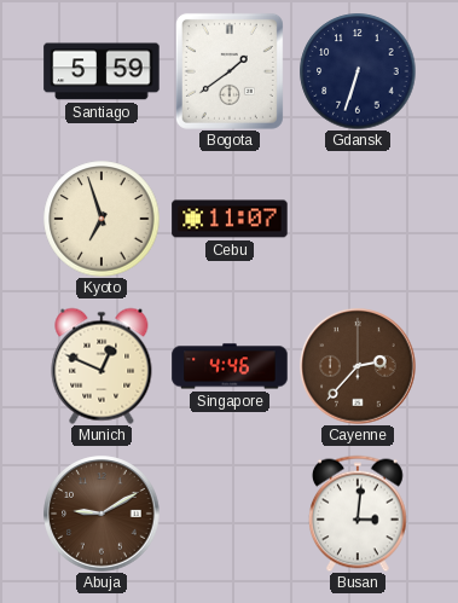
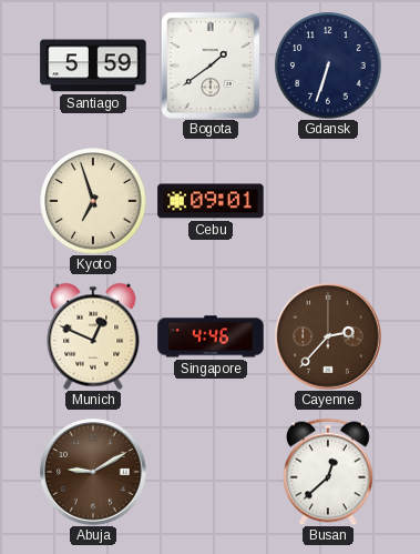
Cebu: 11:07 -> 09:01 (211, 201)
Busan: 3:01 -> 12:38 (328, 472)
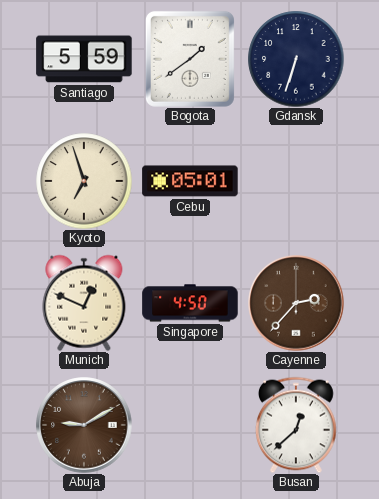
Cebu: 09:01 -> 05:01 (190, 181)
Singapore: 4:46 -> 4:50 (190, 303)
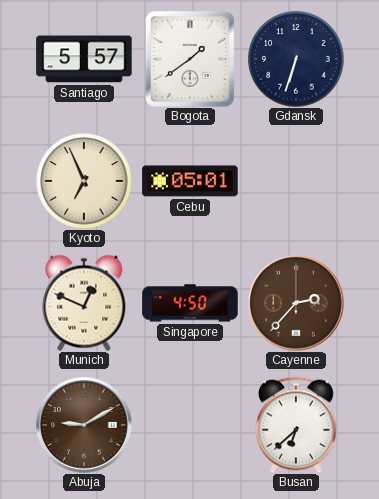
Santiago: 5:59 -> 5:57 (84, 59)
Kyoto: 6:57 -> 6:56 (84, 181)
Busan: 12:38 -> 6:38 (296, 425)
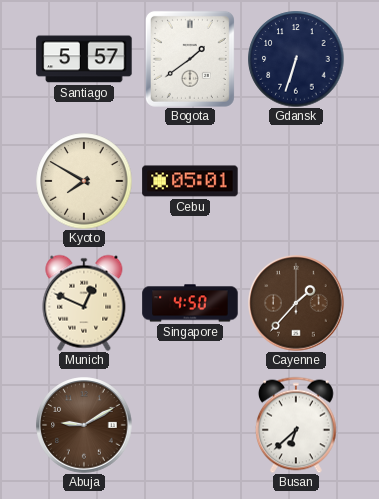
Kyoto: 6:56 -> 7:50 (84, 181)
Cayenne: 2:37 -> 1:37 (296, 303)
